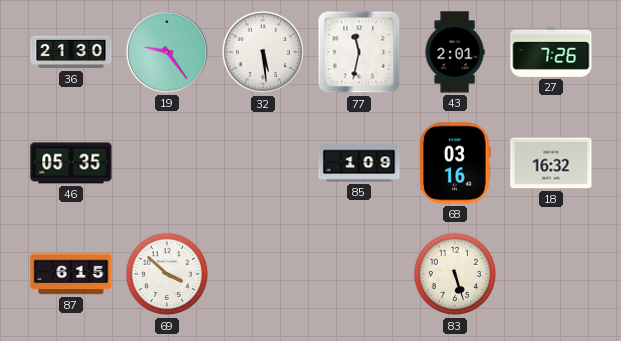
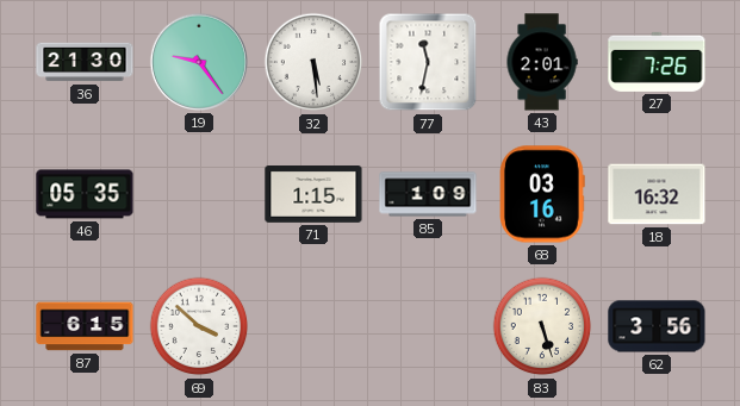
71: none -> 1:15 (313, 195)
62: none -> 3:56 (657, 326)
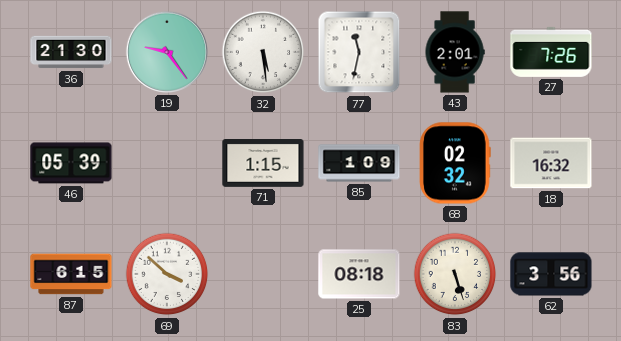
46: 05:35 -> 05:39 (71, 163)
68: 03:16 -> 02:32 (455, 163)
25: none -> 08:18 (359, 274)
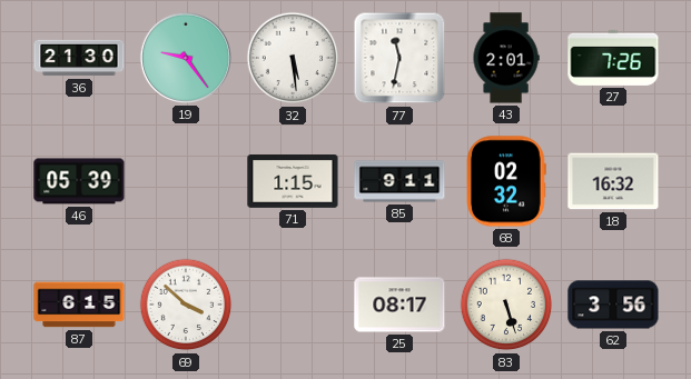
85: 1:09 -> 9:11 (399, 181)
25: 08:18 -> 08:17 (399, 305)
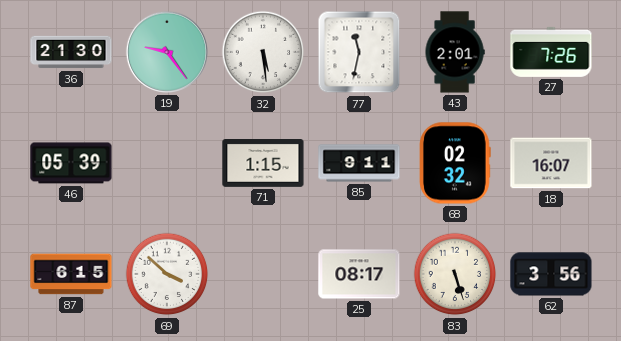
18: 16:32 -> 16:07 (551, 163)
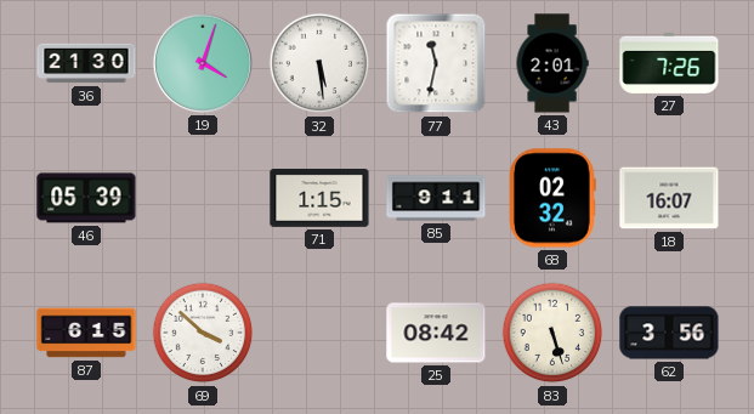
19: 9:24 -> 4:03 (203, 63)
25: 08:17 -> 08:42 (436, 333)
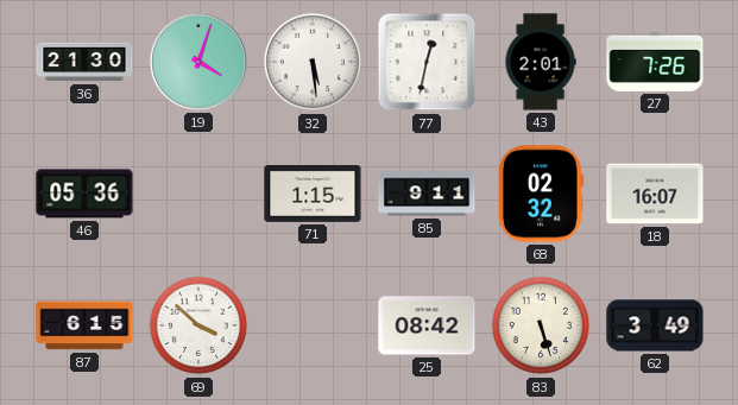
77: 11:32 -> 12:32 (427, 62)
46: 05:39 -> 05:36 (84, 194)
62: 3:56 -> 3:49 (655, 325)
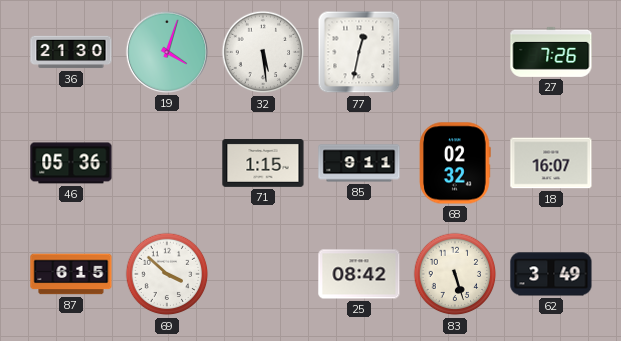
43: 2:01 -> none (541, 62)
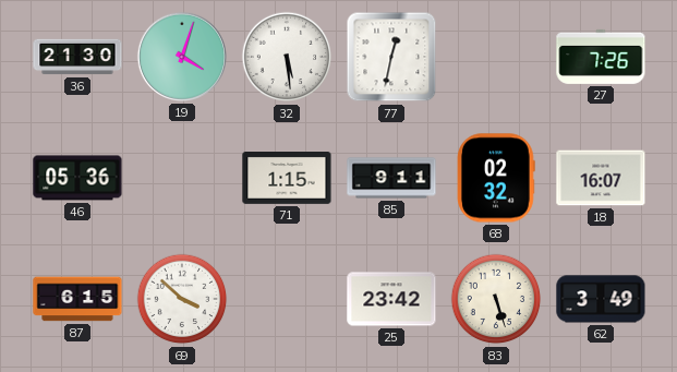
25: 08:42 -> 23:42 (391, 299)
